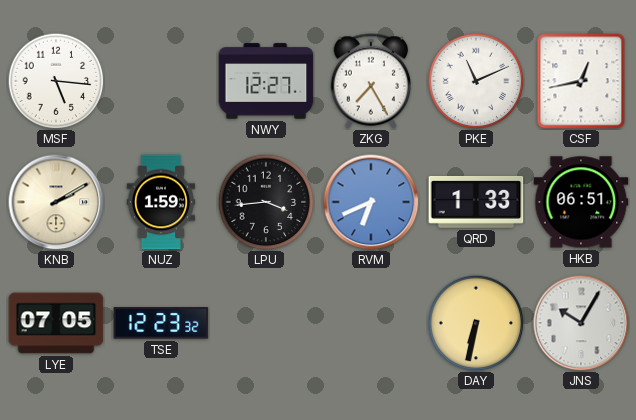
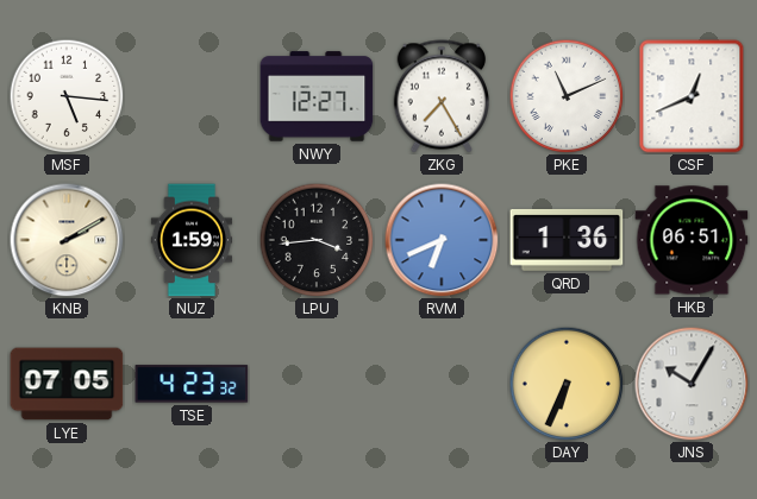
CSF: 12:43 -> 12:41 (692, 96)
QRD: 1:33 -> 1:36 (567, 240)
TSE: 12:23 -> 4:23 (192, 384)
DAY: 6:32 -> 6:34 (567, 384)
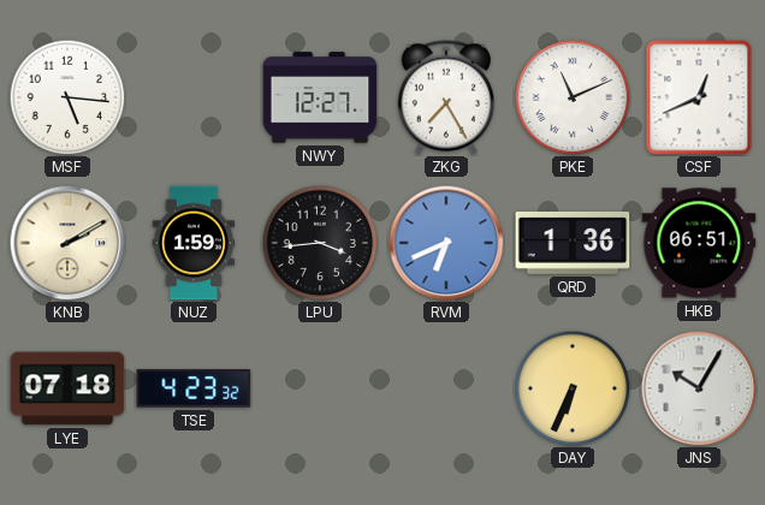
LYE: 07:05 -> 07:18 (67, 388)
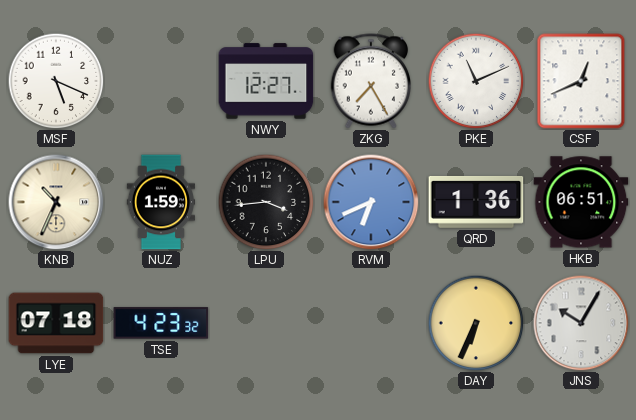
MSF: 5:16 -> 5:19 (56, 81)
KNB: 2:10 -> 10:34 (56, 202)
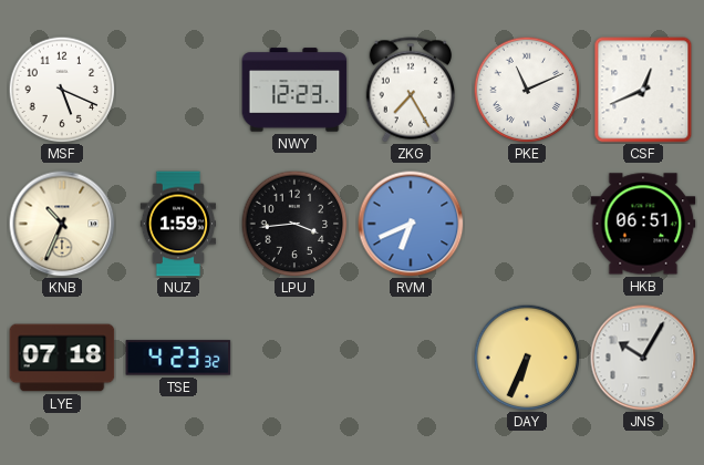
NWY: 12:27 -> 12:23 (294, 90)
QRD: 1:36 -> none (476, 202)
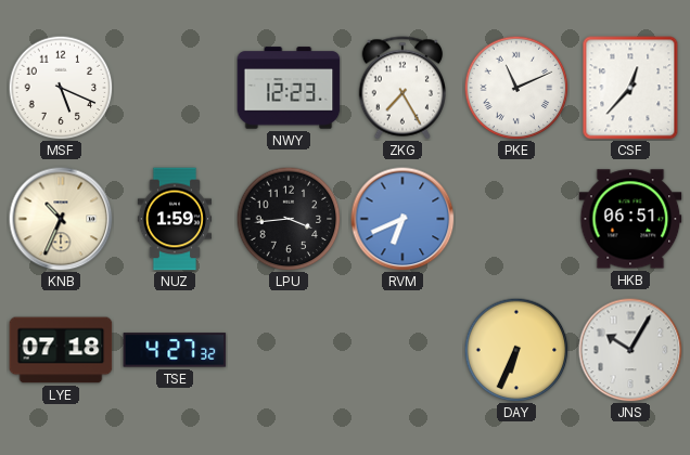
CSF: 12:41 -> 12:37 (630, 88)
TSE: 4:23 -> 4:27 (175, 350)
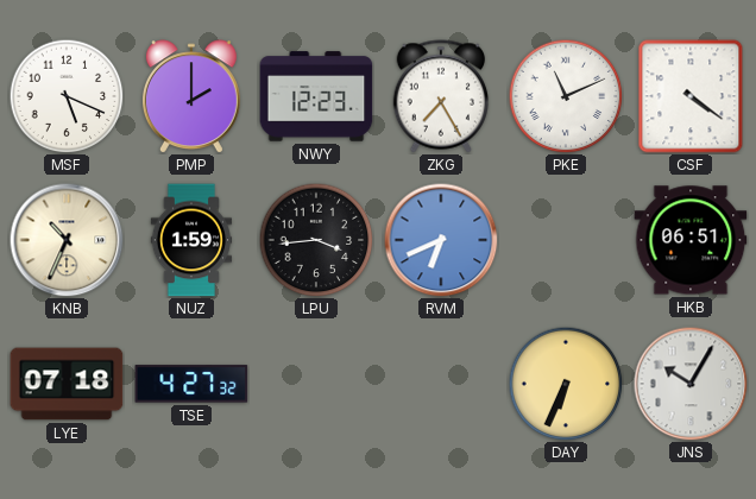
PMP: none -> 2:00 (191, 96)
CSF: 12:37 -> 4:21 (691, 96)
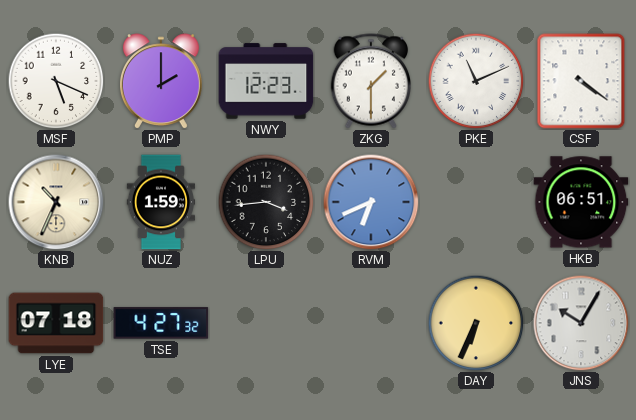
ZKG: 7:25 -> 1:30 (370, 81)
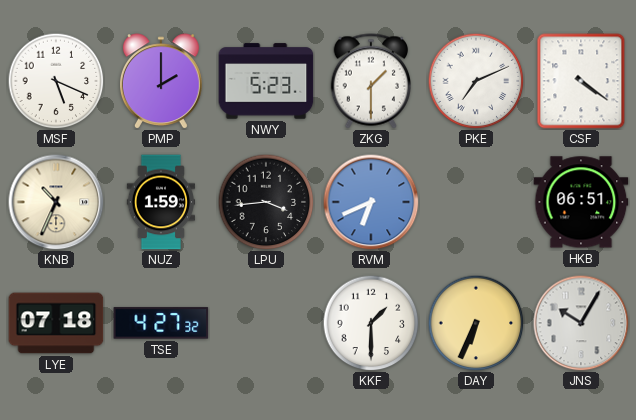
NWY: 12:23 -> 5:23 (266, 81)
PKE: 11:11 -> 7:11 (476, 81)
KKF: none -> 1:30 (371, 323)
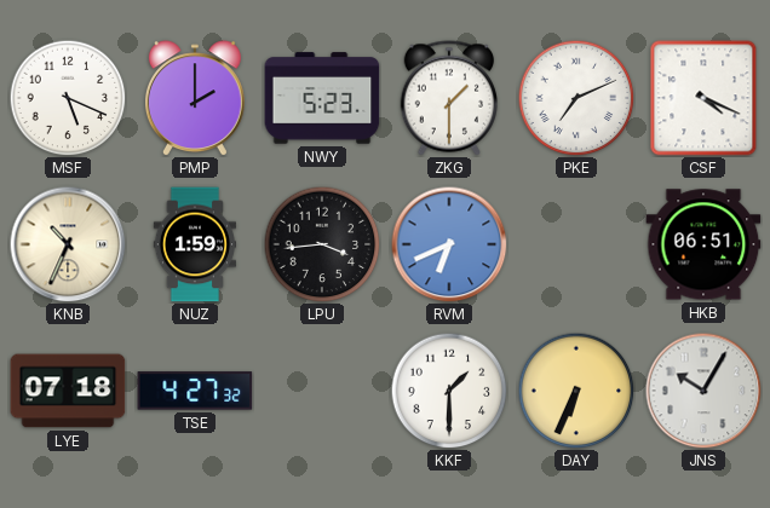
CSF: 4:21 -> 4:19 (703, 98)
